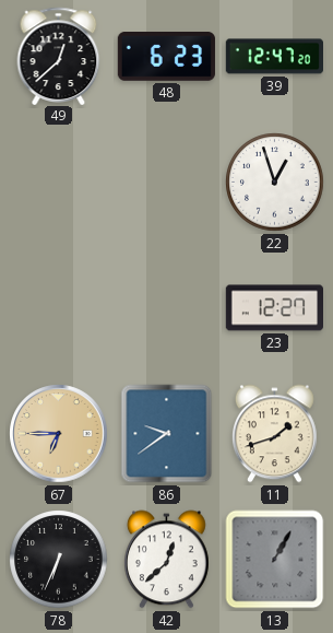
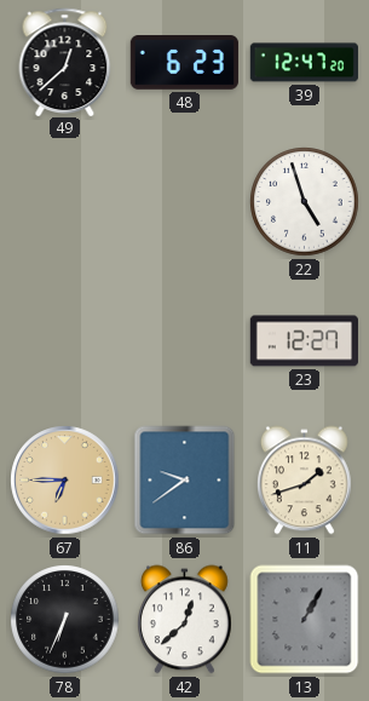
22: 12:57 -> 4:57 (305, 202)
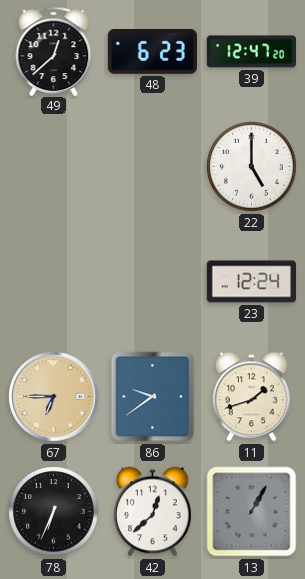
22: 4:57 -> 5:00 (252, 167)
23: 12:27 -> 12:24 (251, 282)
